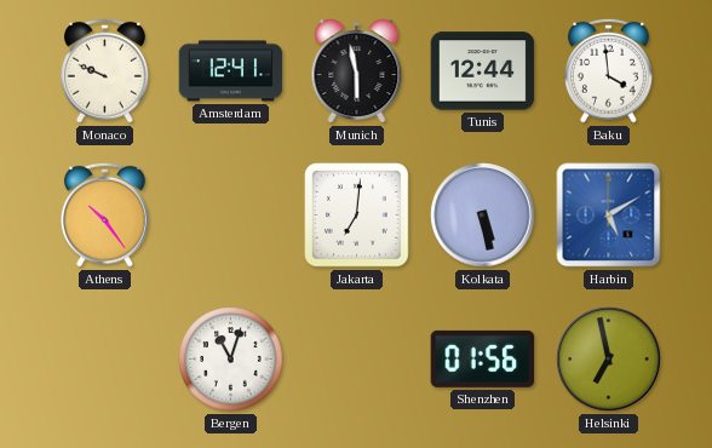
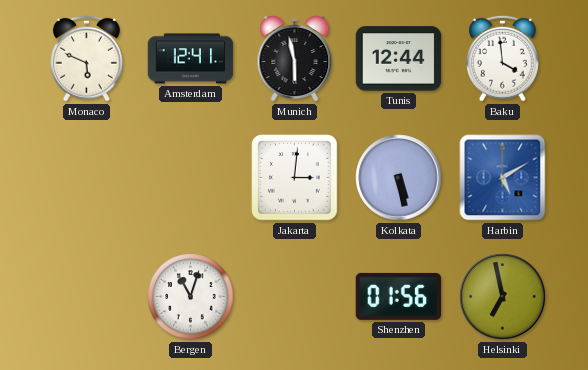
Monaco: 9:49 -> 5:49 (87, 58)
Athens: 10:24 -> none (105, 214)
Jakarta: 7:01 -> 3:01 (295, 178)
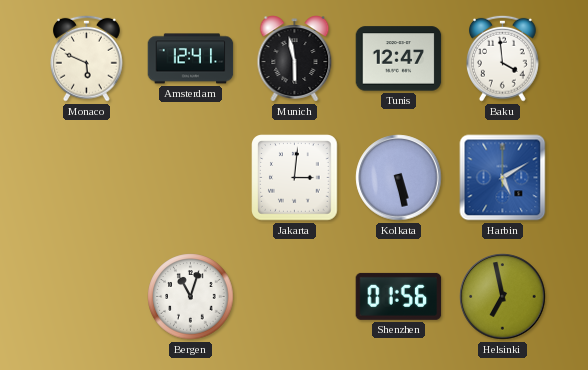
Tunis: 12:44 -> 12:47 (399, 59)
